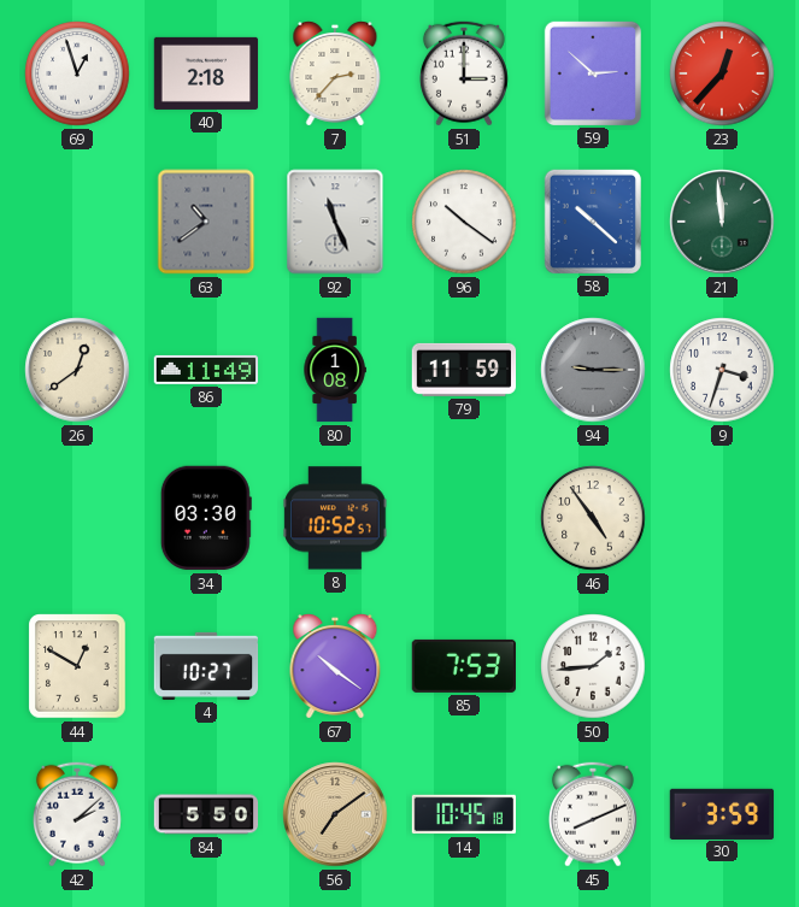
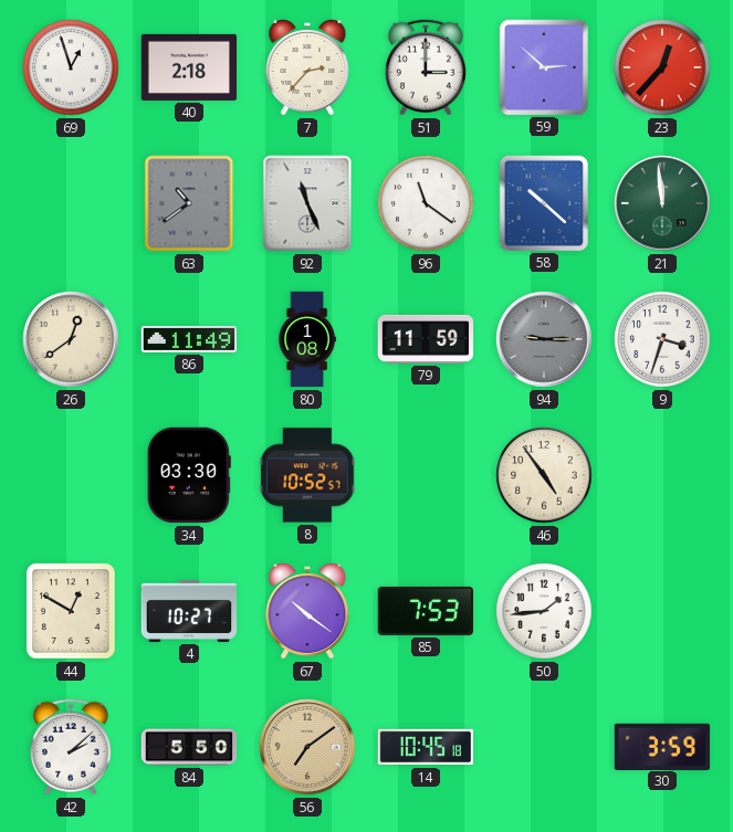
96: 10:21 -> 11:21 (426, 203)
45: 8:11 -> none (593, 814)
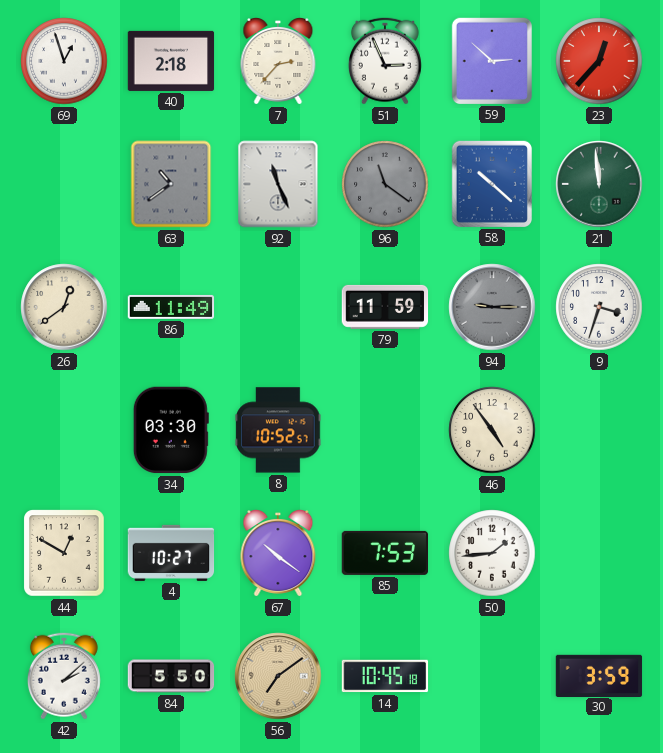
51: 3:00 -> 2:56 (385, 61)
96 dial: white -> grey (385, 184)
80: 1:08 -> none (307, 339)
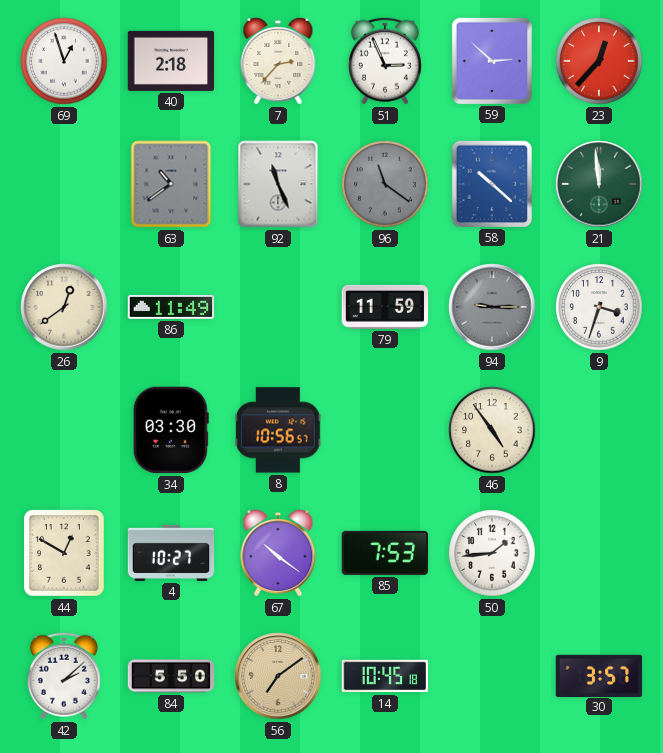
8: 10:52 -> 10:56 (278, 430)
30: 3:59 -> 3:57 (599, 675)
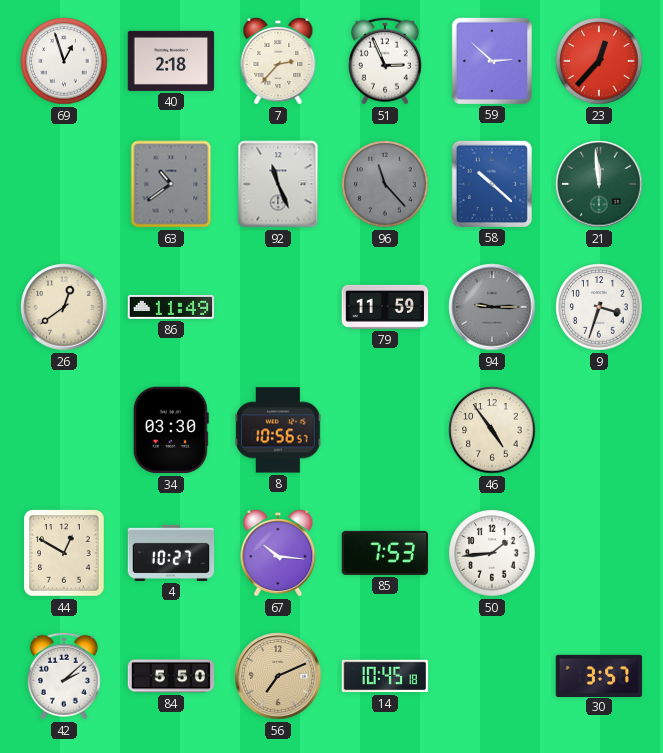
96: 11:21 -> 11:23 (385, 184)
67: 10:21 -> 10:16 (278, 554)
56: 7:09 -> 7:11 (278, 676)
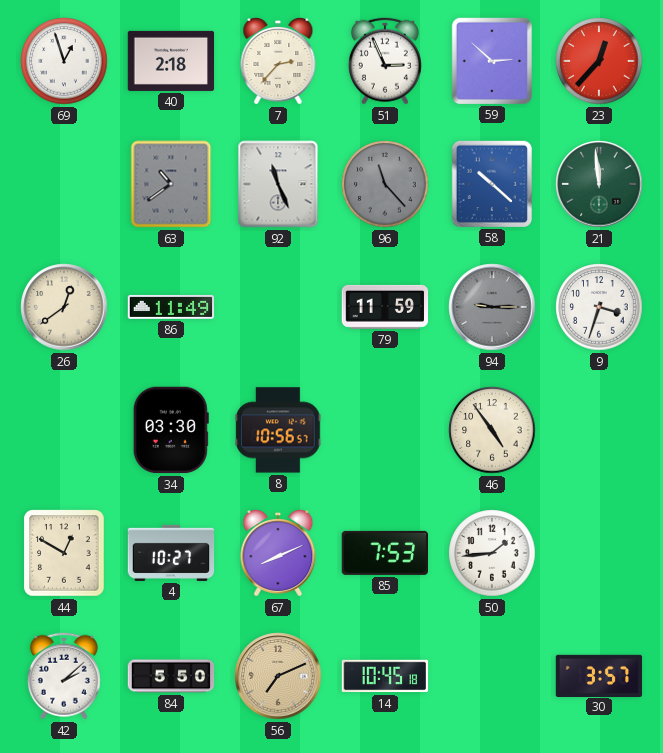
67: 10:16 -> 8:11 (278, 554)
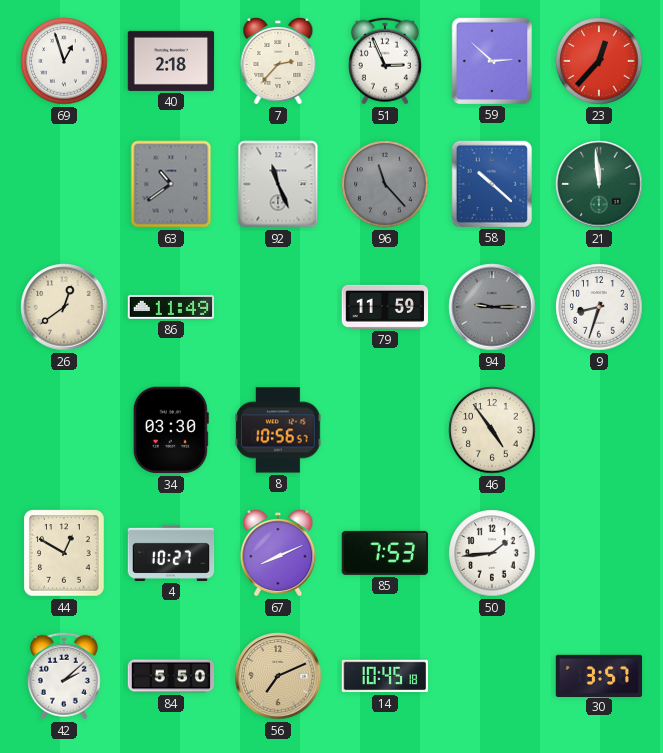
9: 3:33 -> 8:33 (599, 307)
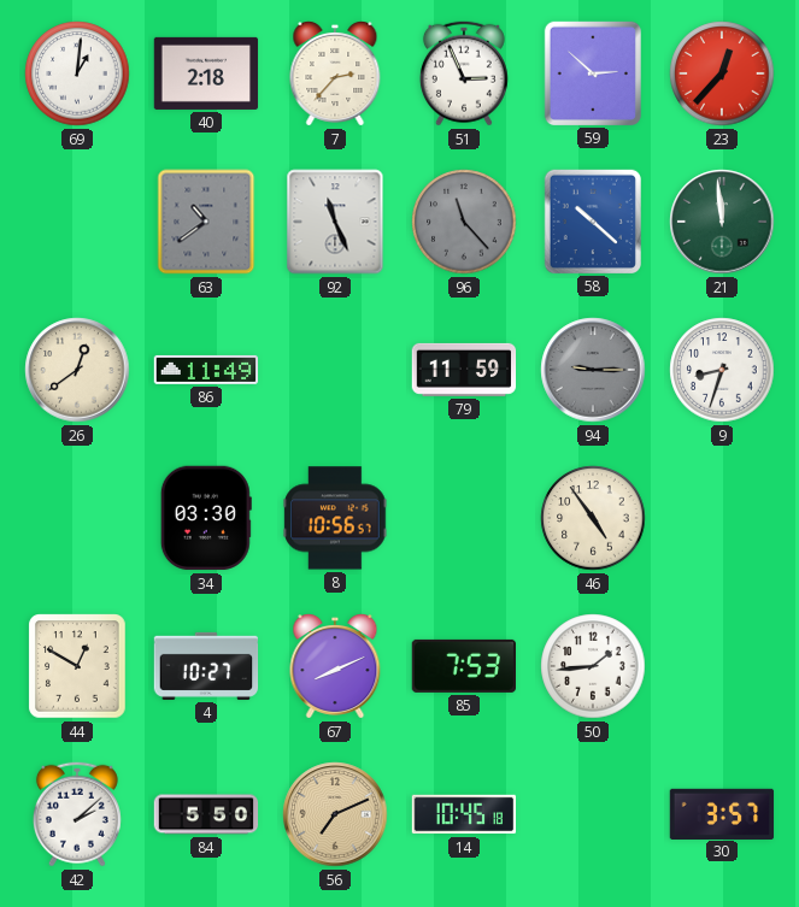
69: 12:57 -> 1:01 (77, 73)
